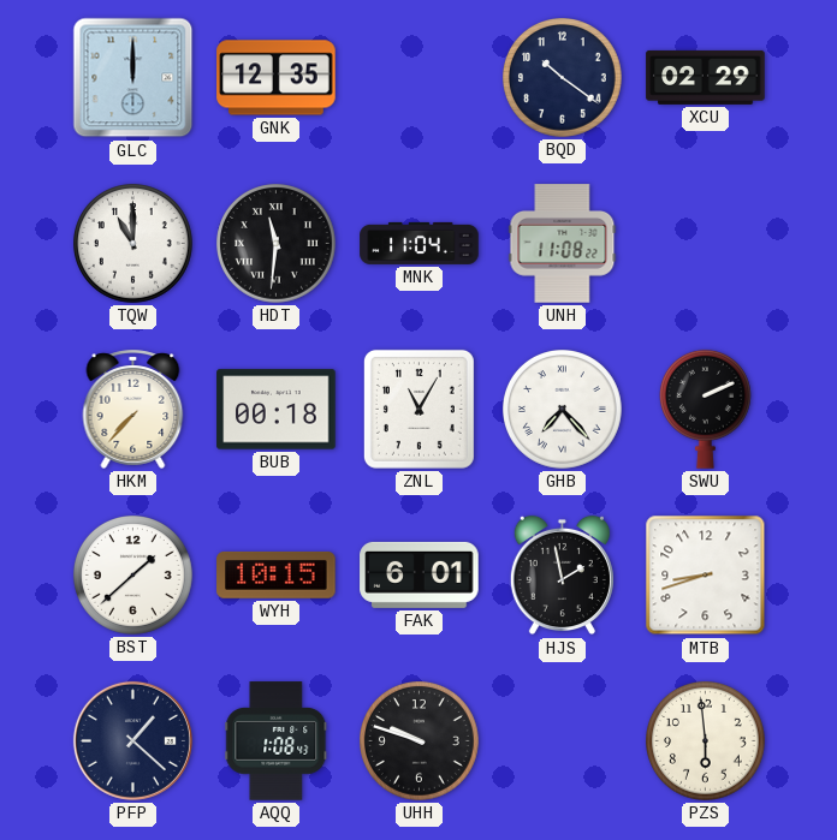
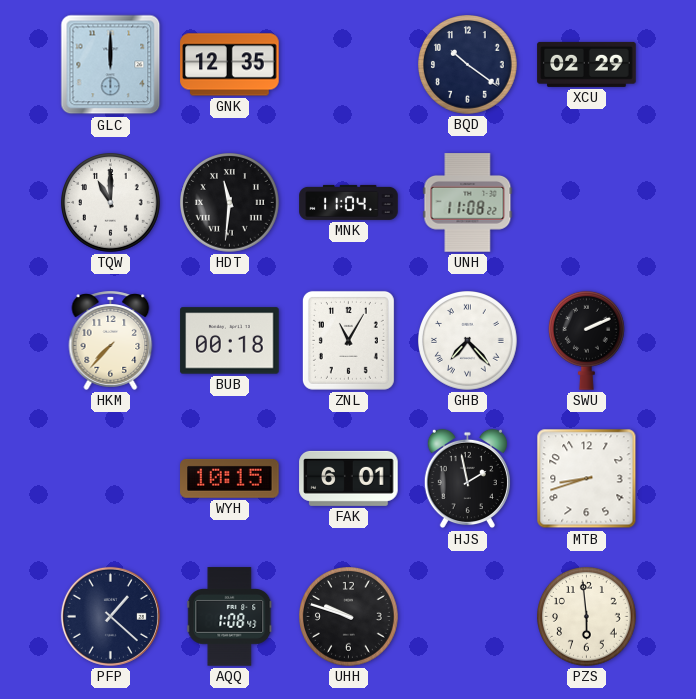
BST: 1:38 -> none (133, 576)
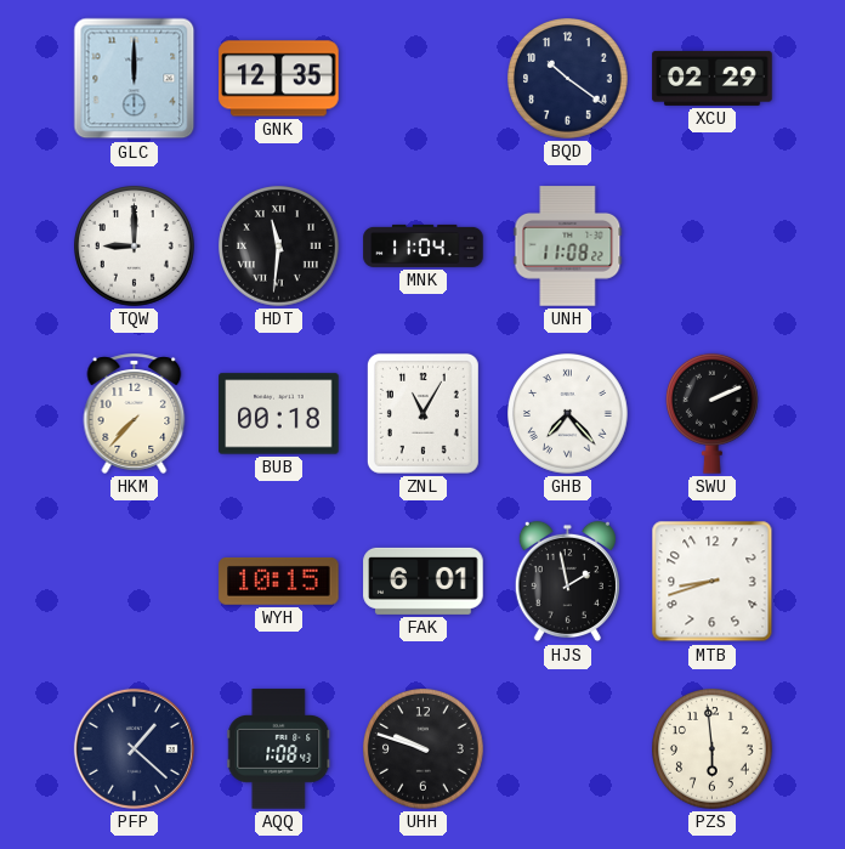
TQW: 11:00 -> 9:00 (135, 247)
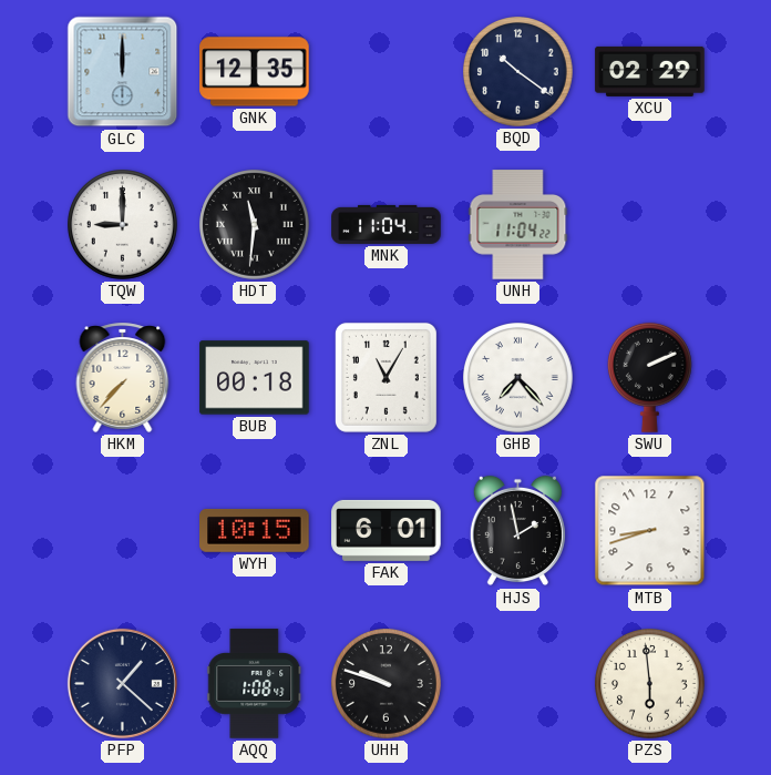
UNH: 11:08 -> 11:04 (518, 225)
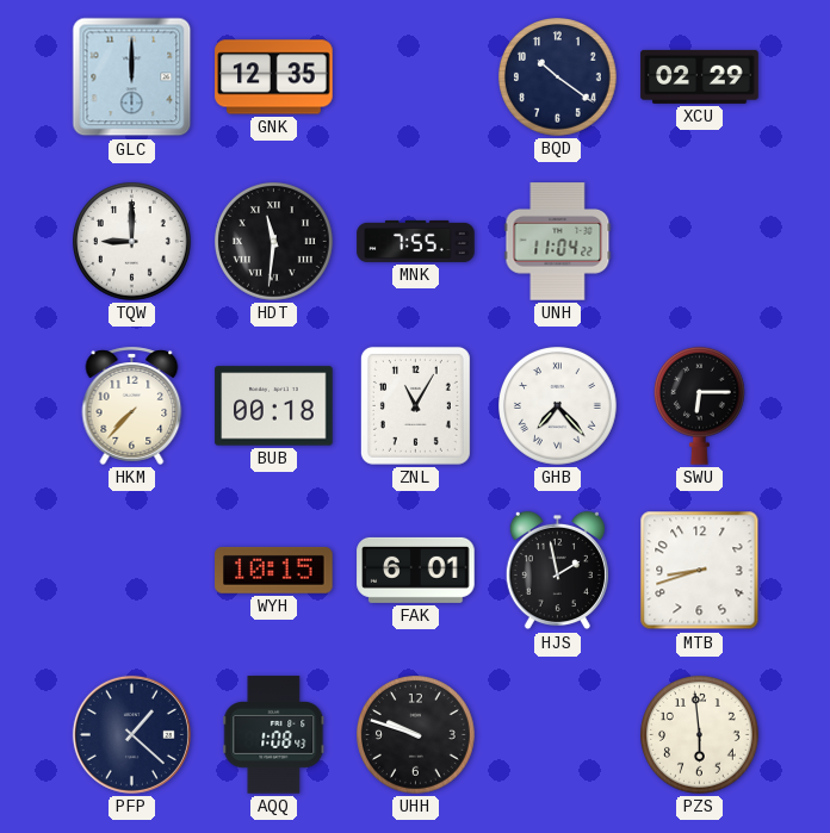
MNK: 11:04 -> 7:55 (416, 241)
SWU: 2:11 -> 6:15 (699, 405)
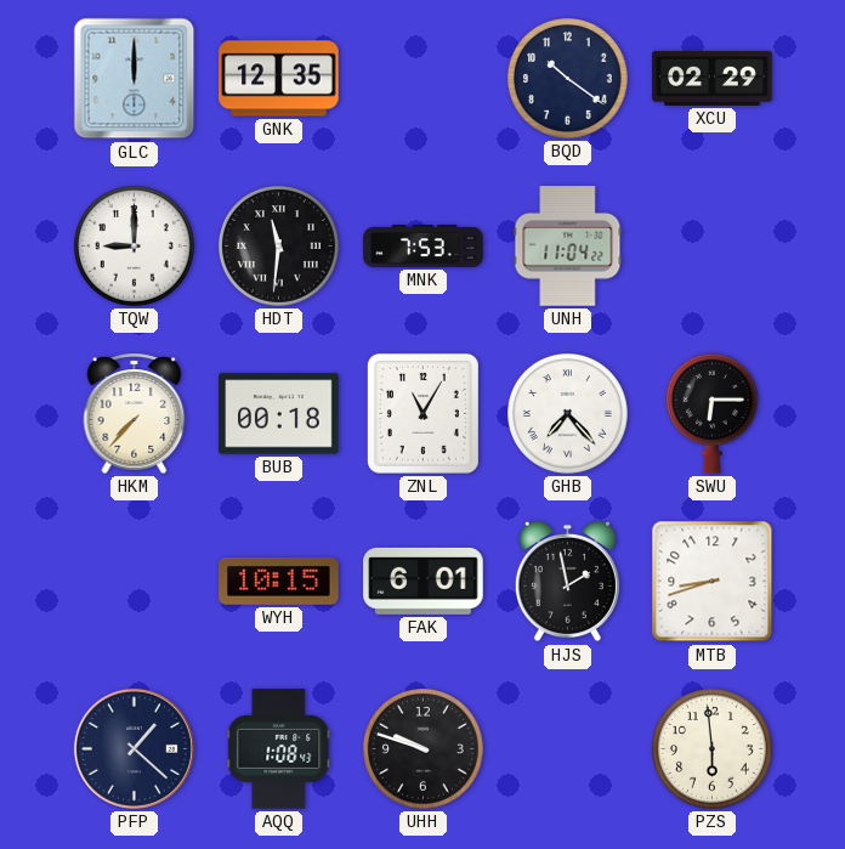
MNK: 7:55 -> 7:53 (424, 245)
